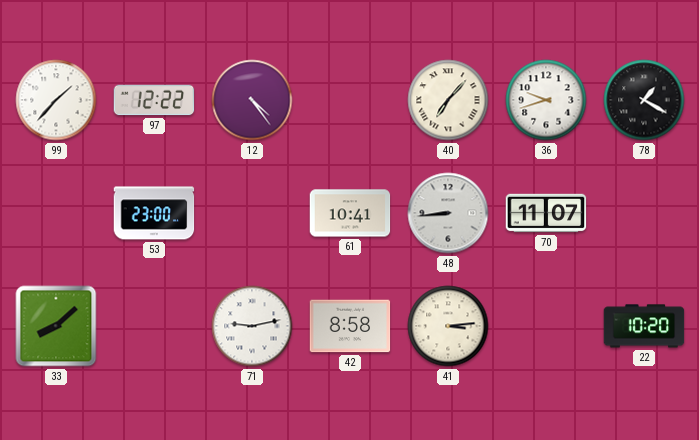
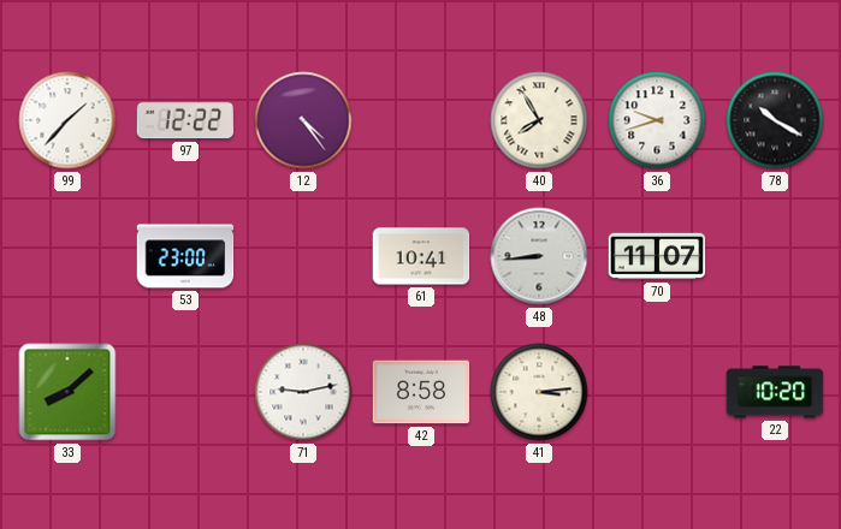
40: 7:07 -> 7:55 (539, 120)
78: 1:20 -> 10:20 (775, 120)
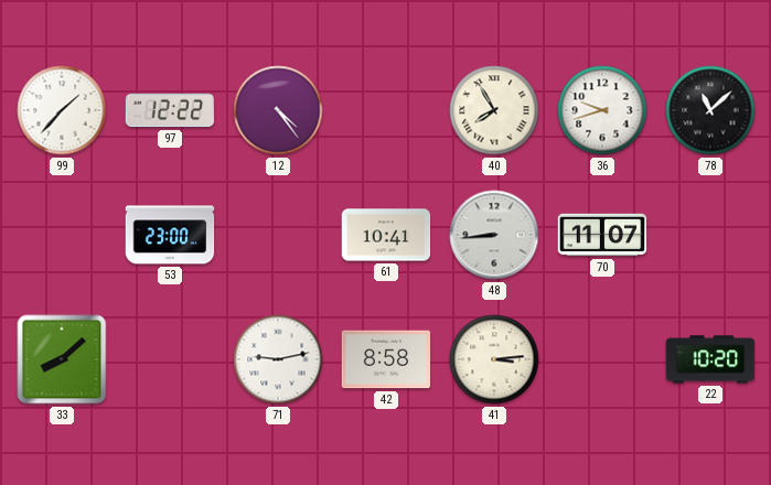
78: 10:20 -> 11:08 (710, 110)
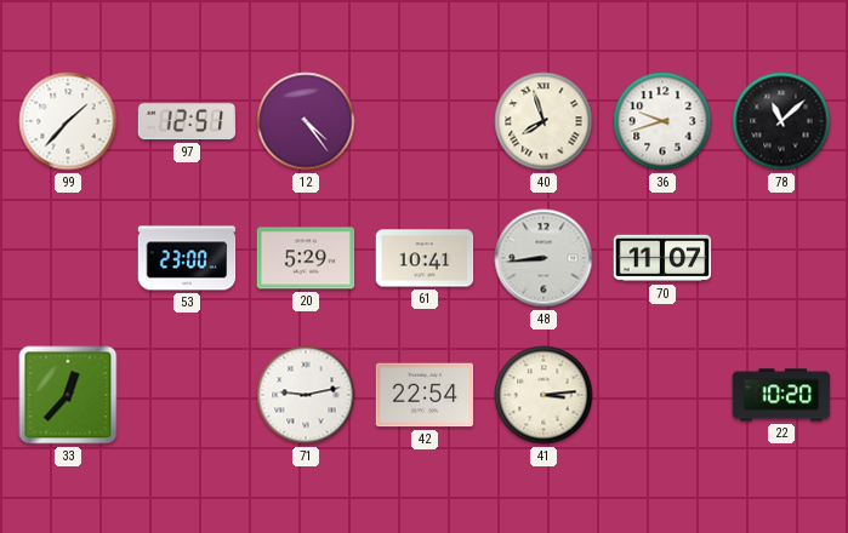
97: 12:22 -> 12:51 (187, 121)
40: 7:55 -> 7:57 (543, 121)
20: none -> 5:29 (306, 258)
33: 8:08 -> 12:37 (68, 395)
42: 8:58 -> 22:54 (425, 395)
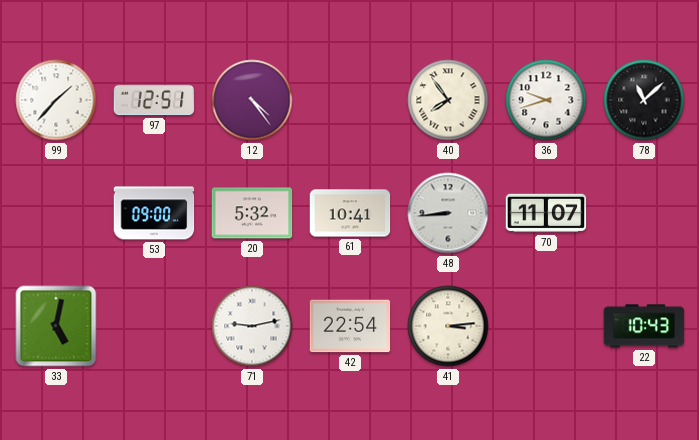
40: 7:57 -> 7:54 (448, 100)
53: 23:00 -> 09:00 (154, 213)
20: 5:29 -> 5:32 (252, 213)
33: 12:37 -> 5:02 (56, 326)
22: 10:20 -> 10:43 (644, 326)
